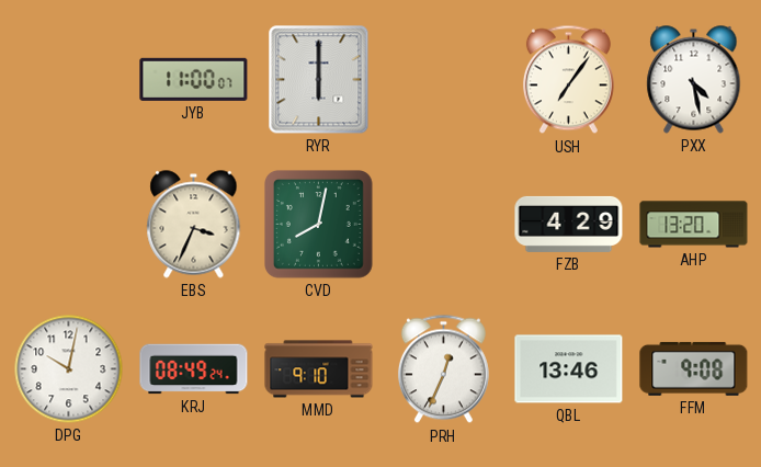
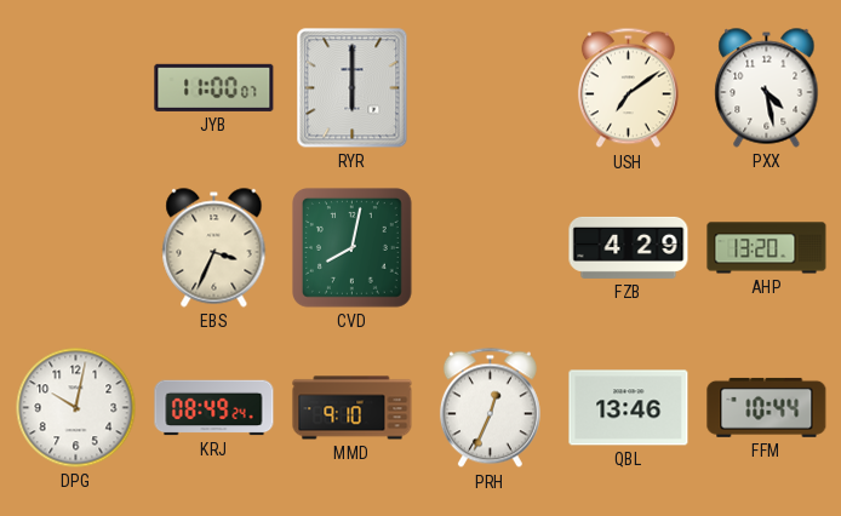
USH: 7:06 -> 7:09 (628, 88)
FFM: 9:08 -> 10:44 (767, 407)
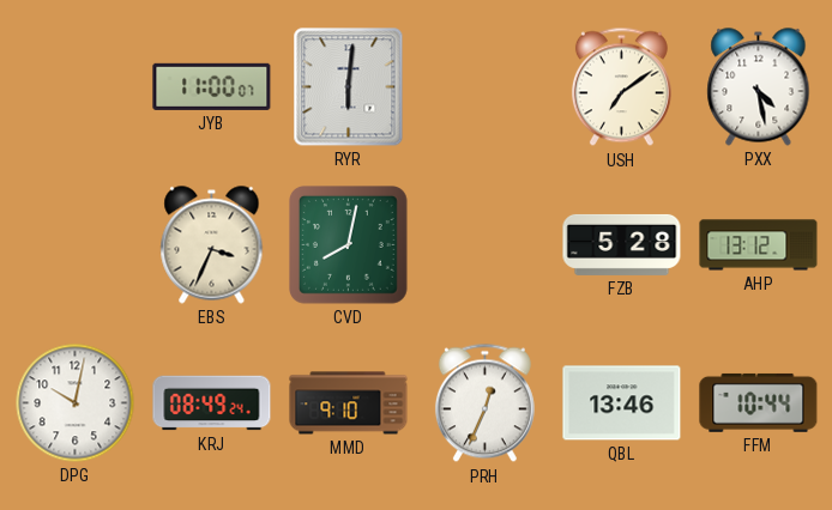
RYR: 6:00 -> 6:01 (349, 87)
FZB: 4:29 -> 5:28 (622, 244)
AHP: 13:20 -> 13:12 (759, 245)
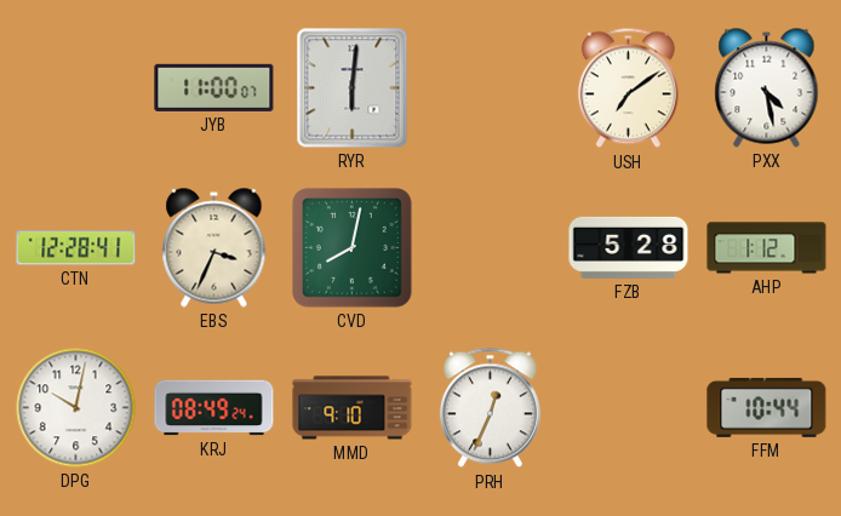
CTN: none -> 12:28 (76, 248)
AHP: 13:12 -> 1:12 (767, 248)
QBL: 13:46 -> none (622, 403)
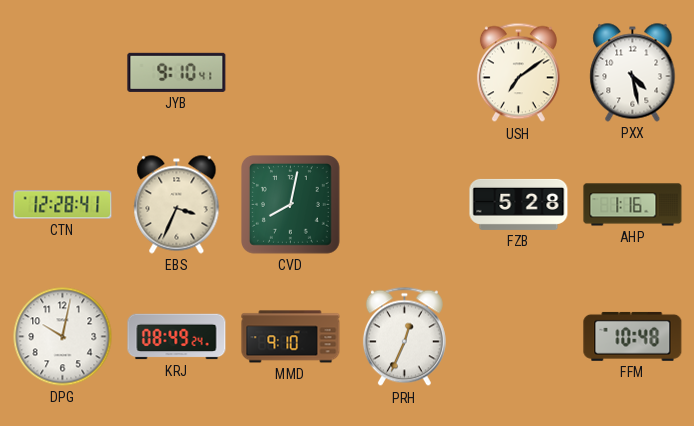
JYB: 11:00 -> 9:10 (177, 72)
RYR: 6:01 -> none (353, 88)
AHP: 1:12 -> 1:16 (633, 205)
FFM: 10:44 -> 10:48 (633, 336)
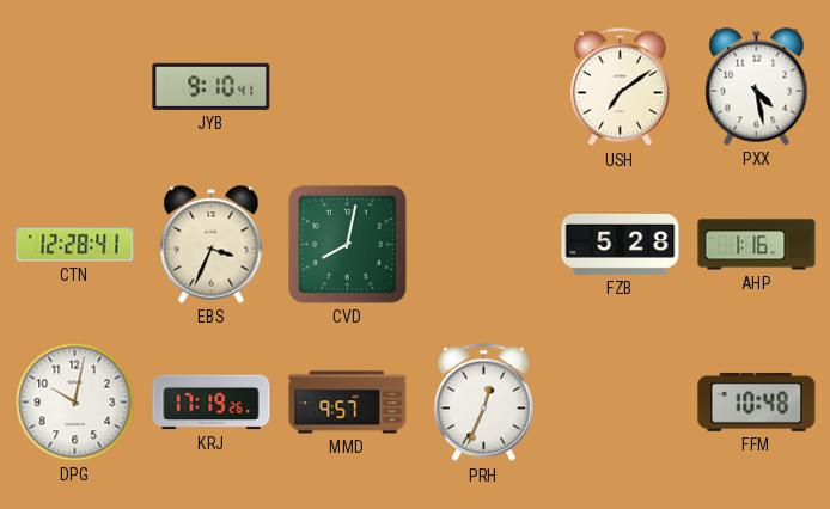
KRJ: 08:49 -> 17:19 (212, 403)
MMD: 9:10 -> 9:57 (348, 403)
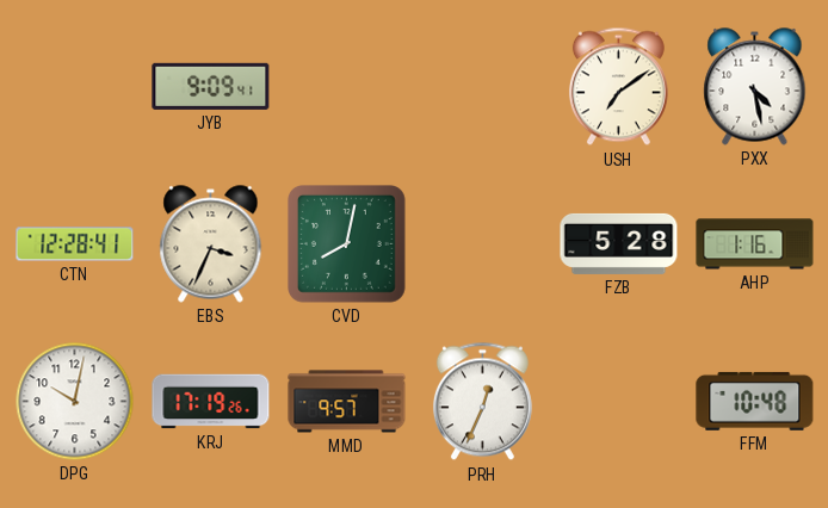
JYB: 9:10 -> 9:09 (211, 86)
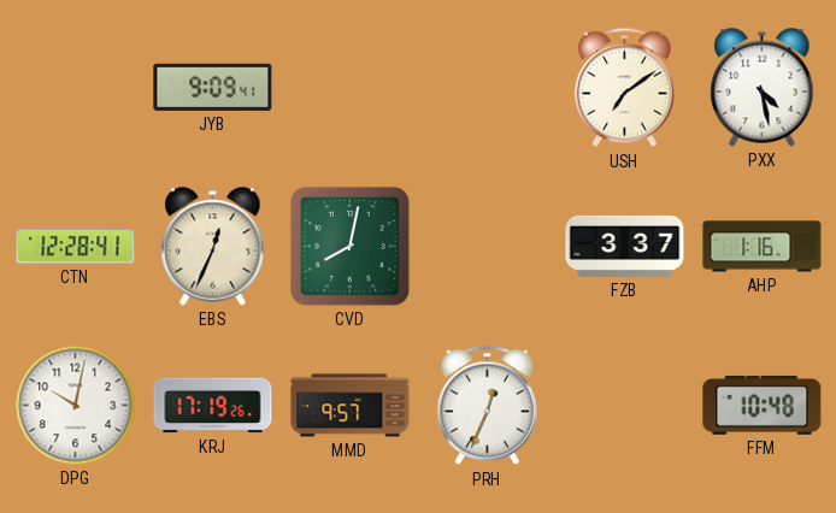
EBS: 3:34 -> 12:34 (213, 247)
FZB: 5:28 -> 3:37 (625, 246)
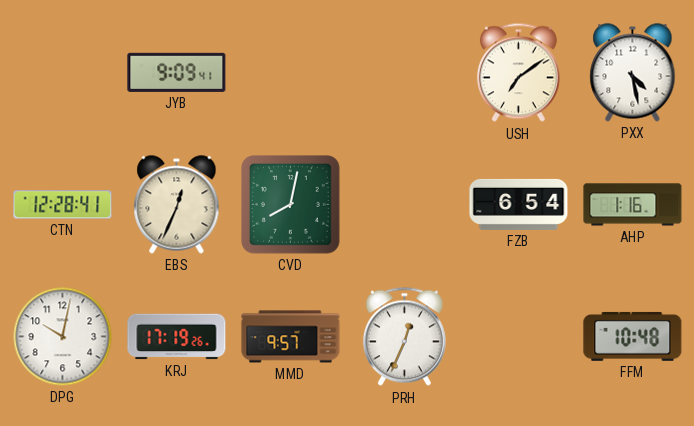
FZB: 3:37 -> 6:54 (519, 204)
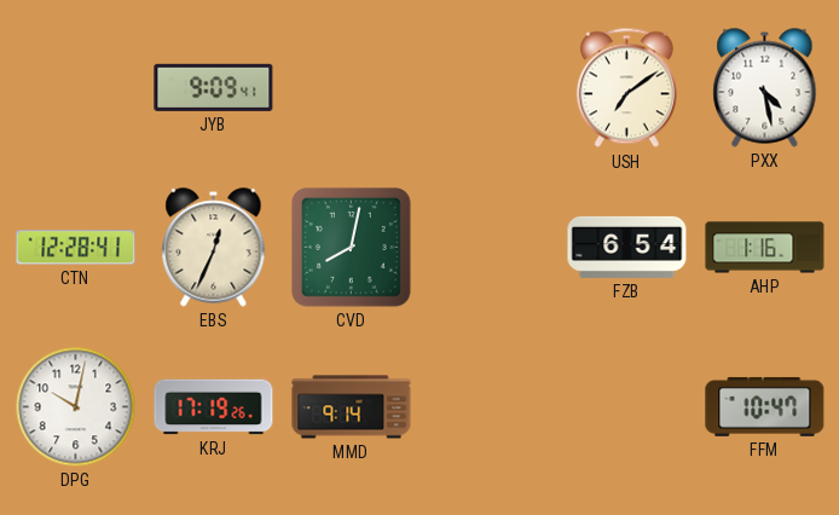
MMD: 9:57 -> 9:14 (352, 407)
PRH: 12:34 -> none (404, 337)
FFM: 10:48 -> 10:47 (765, 406)
